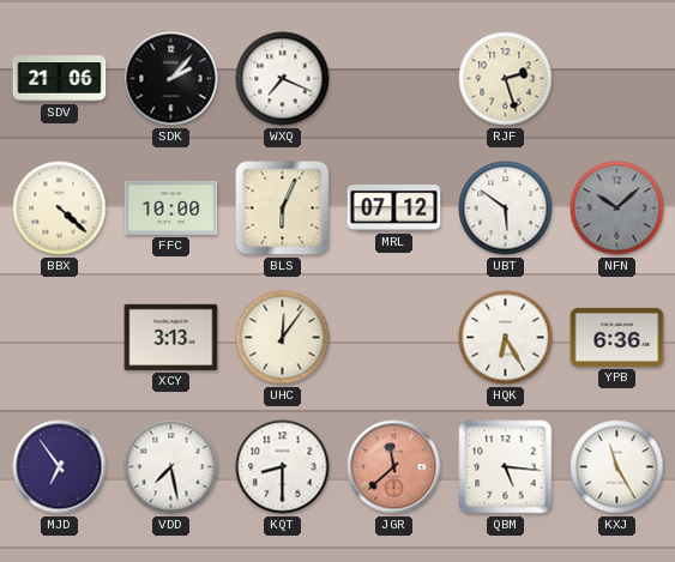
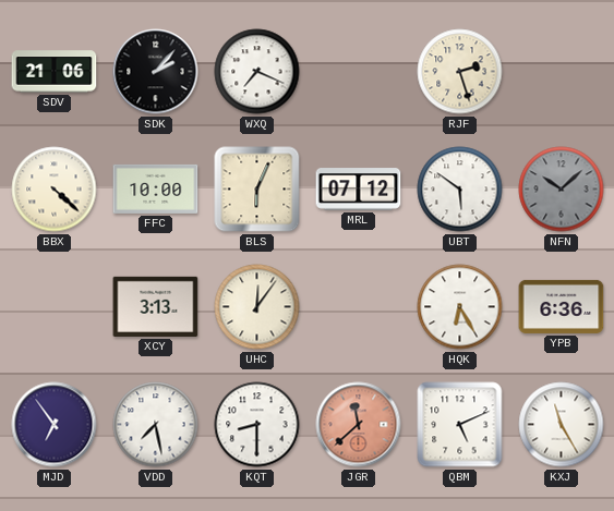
QBM: 5:16 -> 5:11 (460, 425)
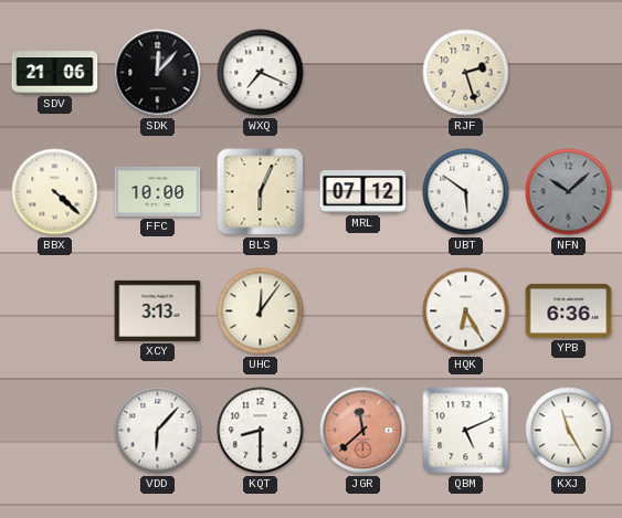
SDK: 2:07 -> 12:07 (158, 73)
MJD: 6:54 -> none (55, 425)
VDD: 7:28 -> 6:07 (158, 431)
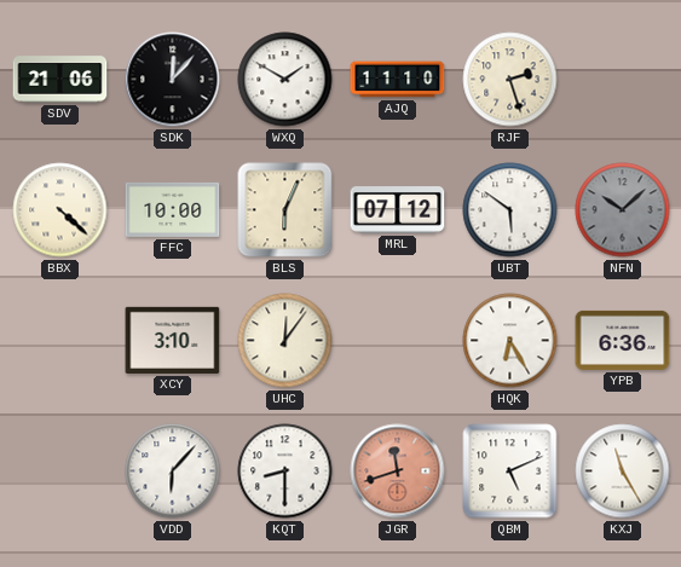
WXQ: 7:19 -> 1:50 (285, 80)
AJQ: none -> 11:10 (398, 80)
XCY: 3:13 -> 3:10 (173, 340)
JGR: 11:38 -> 11:42 (398, 471)
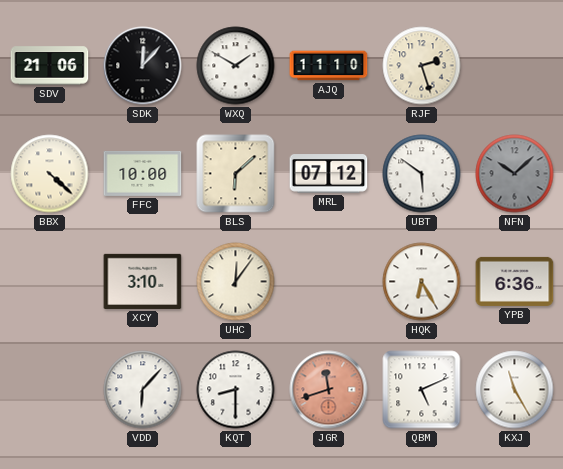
BLS: 6:04 -> 6:08 (236, 174)
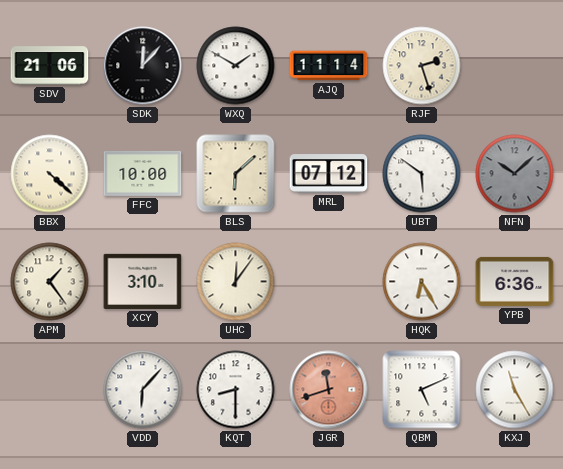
AJQ: 11:10 -> 11:14 (329, 66)
APM: none -> 1:24 (50, 282)
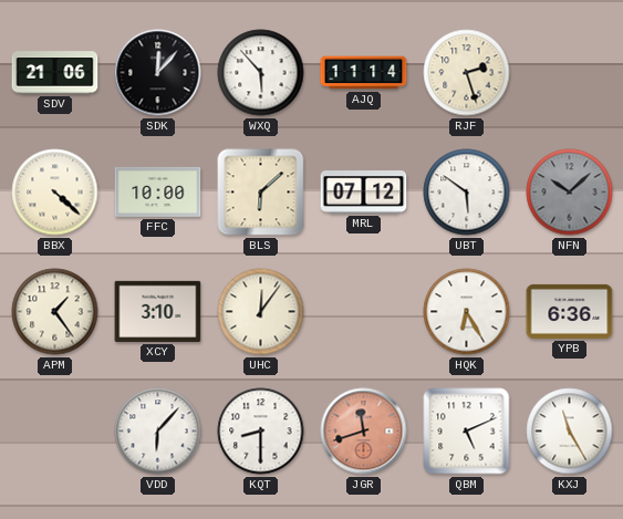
WXQ: 1:50 -> 5:53 (261, 73)
